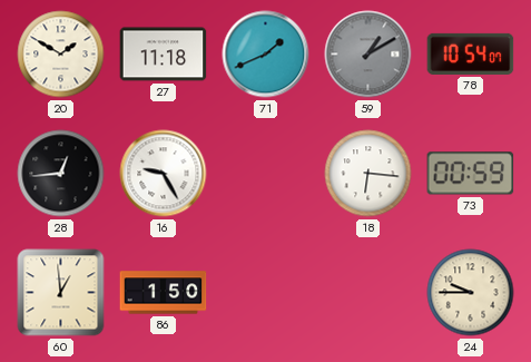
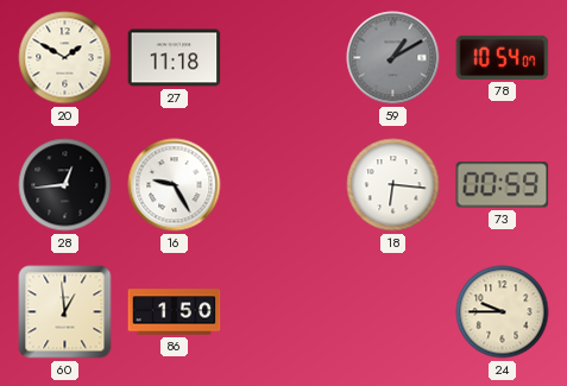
71: 1:41 -> none (266, 55)
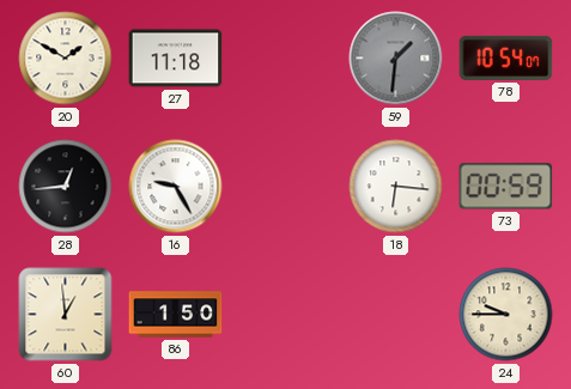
59: 1:10 -> 1:31 (396, 59)
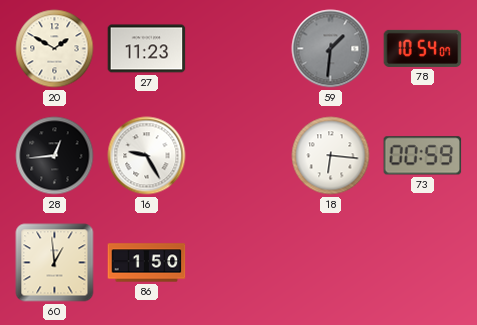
27: 11:18 -> 11:23 (147, 49)
24: 9:45 -> none (506, 315)
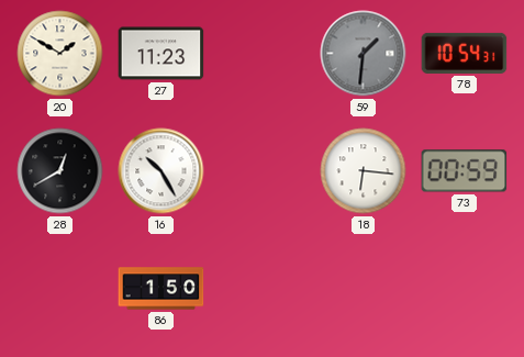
78: 10:54:07 -> 10:54:31 (465, 53)
28: 12:44 -> 12:40 (60, 171)
16: 9:25 -> 10:25 (161, 171)
60: 12:59 -> none (55, 263)
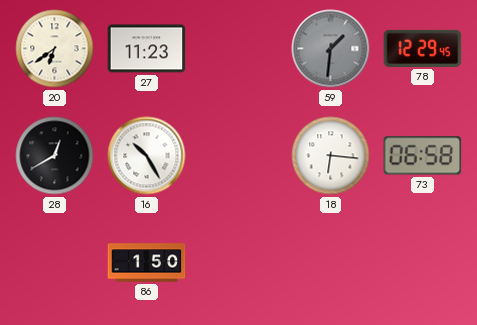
20: 1:50 -> 6:39 (55, 49)
78: 10:54 -> 12:29 (423, 48)
73: 00:59 -> 06:58 (423, 156)
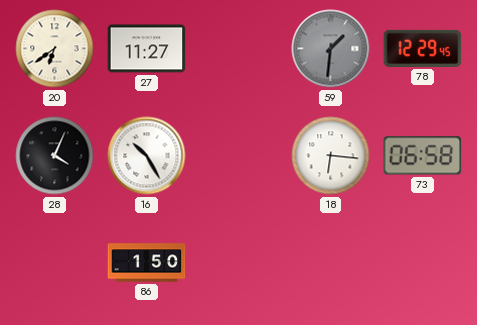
27: 11:23 -> 11:27 (147, 49)
28: 12:40 -> 4:04 (55, 156)
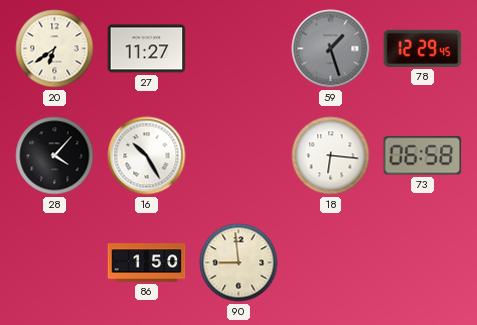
59: 1:31 -> 1:27 (331, 49)
28: 4:04 -> 4:07 (55, 156)
90: none -> 8:59 (239, 263)
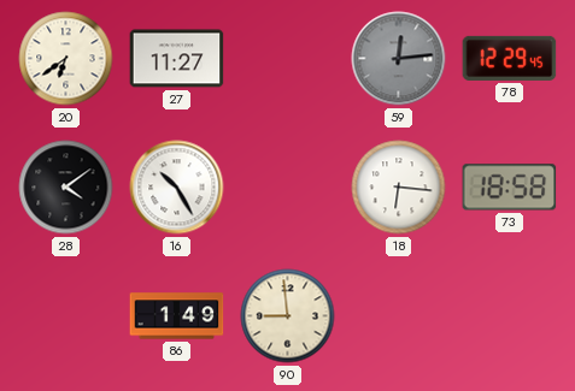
59: 1:27 -> 12:14 (399, 59)
28: 4:07 -> 4:09 (66, 188)
73: 06:58 -> 18:58 (510, 188)
86: 1:50 -> 1:49 (177, 316)
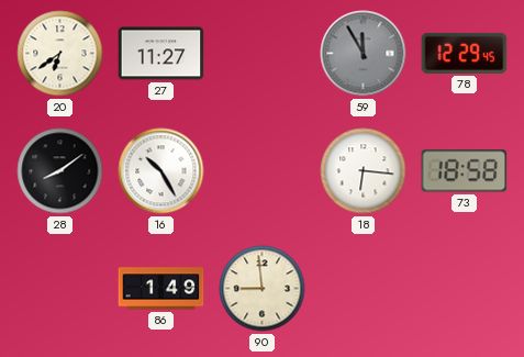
59: 12:14 -> 11:55 (364, 54)
28: 4:09 -> 8:09 (60, 171)
